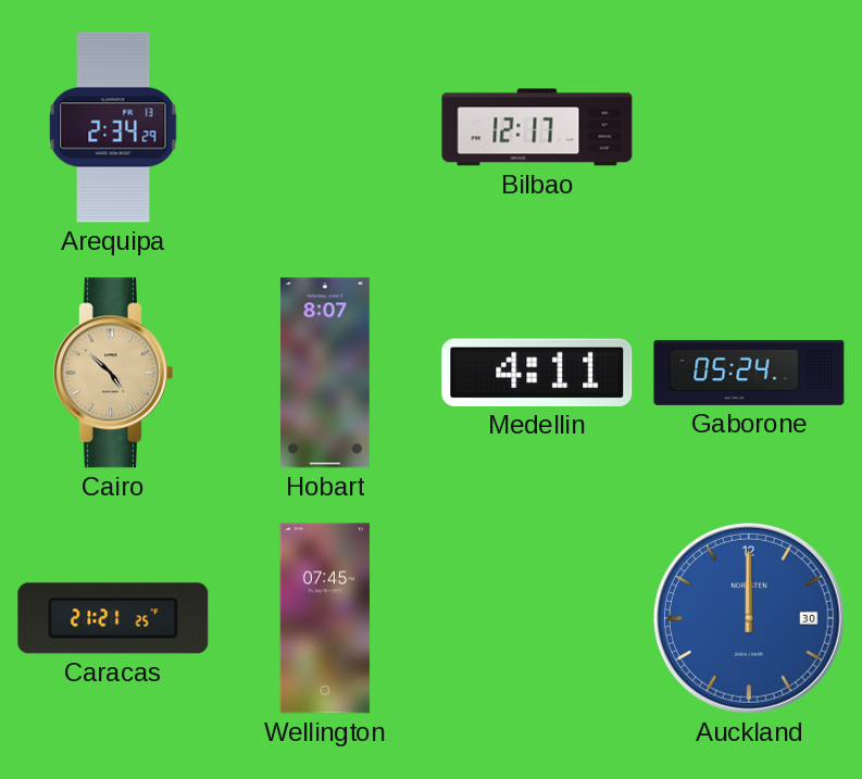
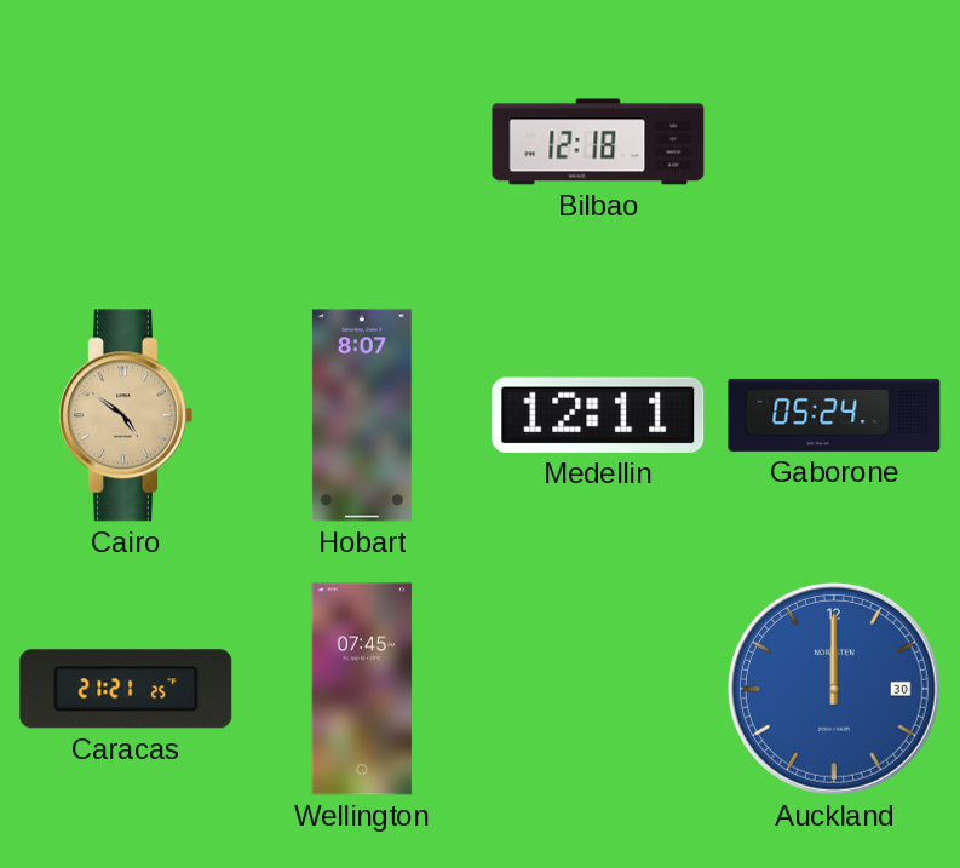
Arequipa: 2:34 -> none (113, 127)
Bilbao: 12:17 -> 12:18 (598, 142)
Cairo: 4:52 -> 4:51 (125, 415)
Medellin: 4:11 -> 12:11 (598, 415)
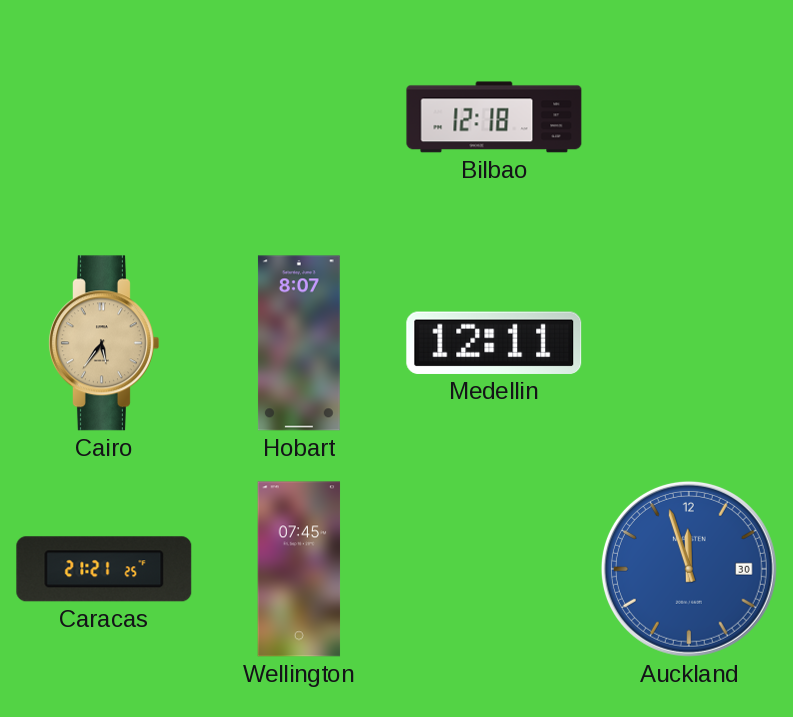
Cairo: 4:51 -> 5:36 (103, 343)
Gaborone: 05:24 -> none (834, 415)
Auckland: 12:00 -> 11:57 (689, 569)
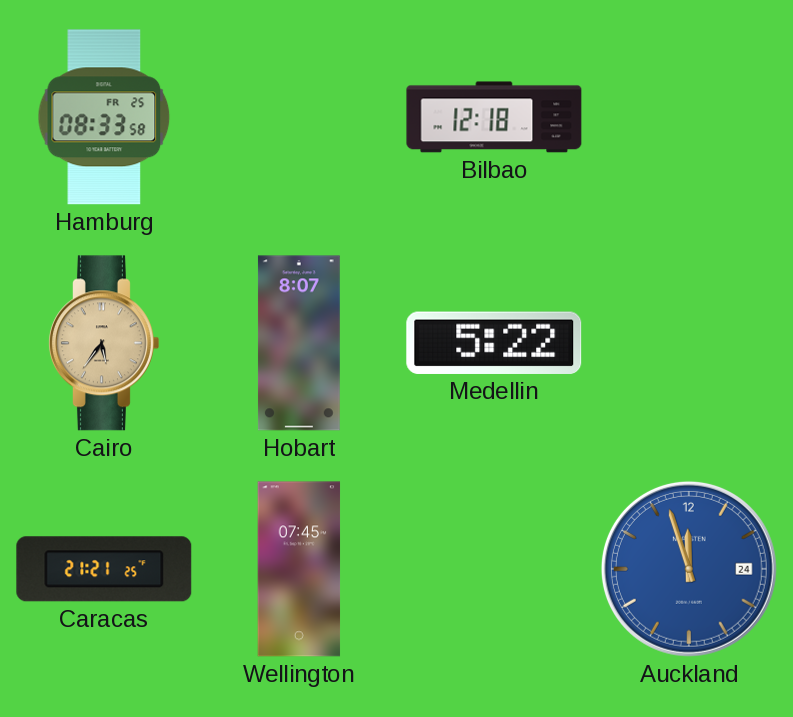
Hamburg: none -> 08:33 (104, 117)
Medellin: 12:11 -> 5:22 (494, 343)
Auckland date: 30 -> 24 (689, 569)
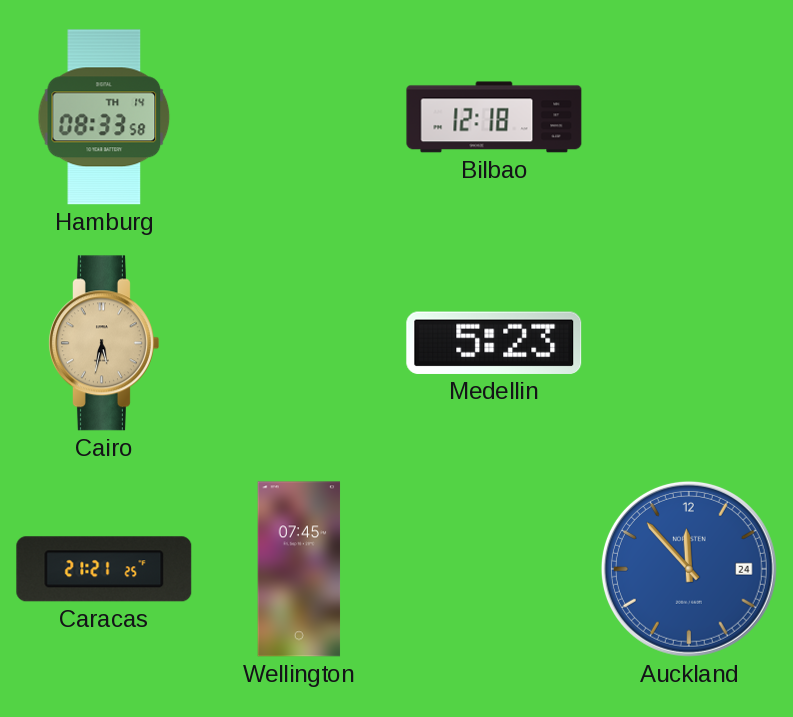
Hamburg date: FR 25 -> TH 14 (104, 117)
Cairo: 5:36 -> 5:32 (103, 343)
Hobart: 8:07 -> none (299, 343)
Medellin: 5:22 -> 5:23 (494, 343)
Auckland: 11:57 -> 11:53 (689, 569)
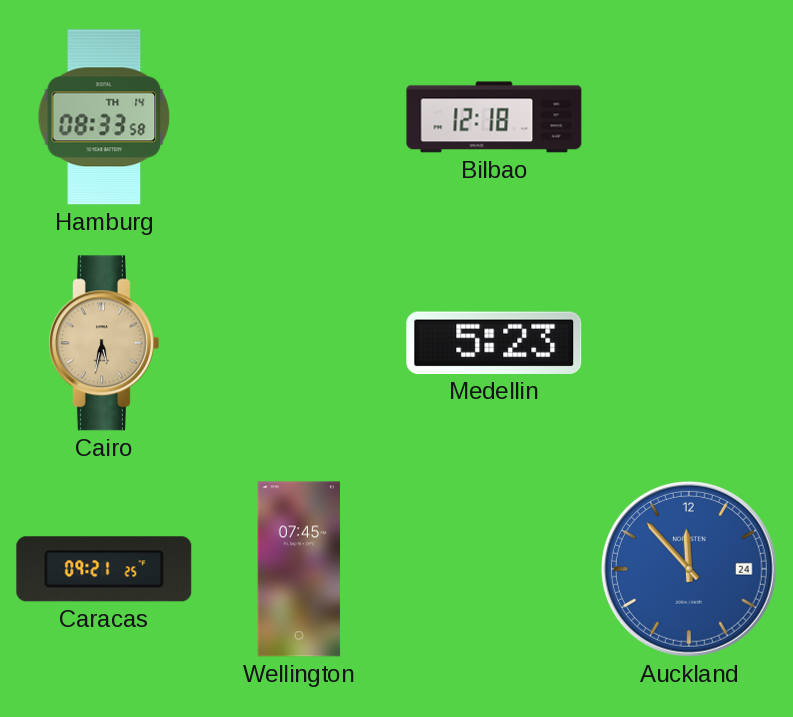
Caracas: 21:21 -> 09:21 (104, 569)
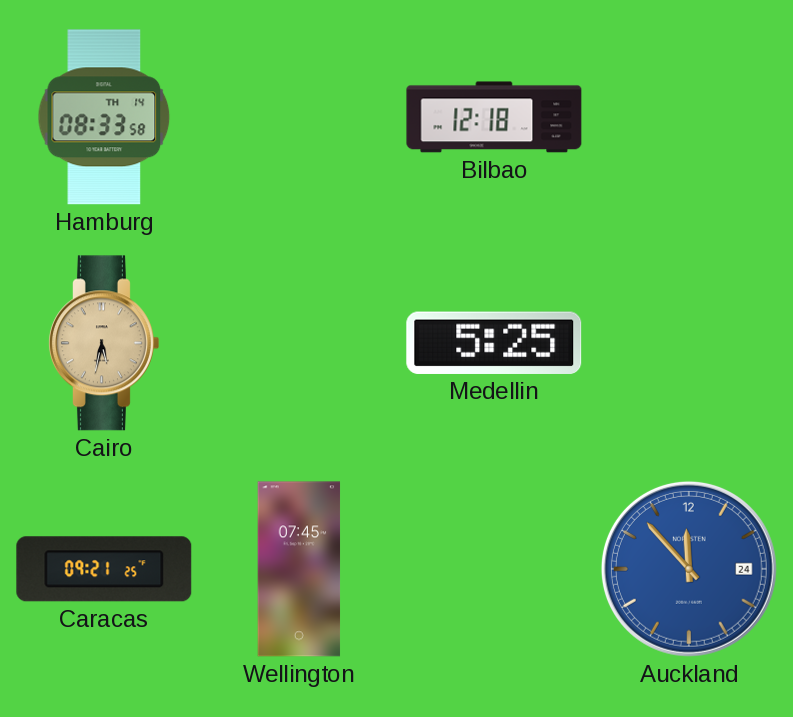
Medellin: 5:23 -> 5:25 (494, 343)
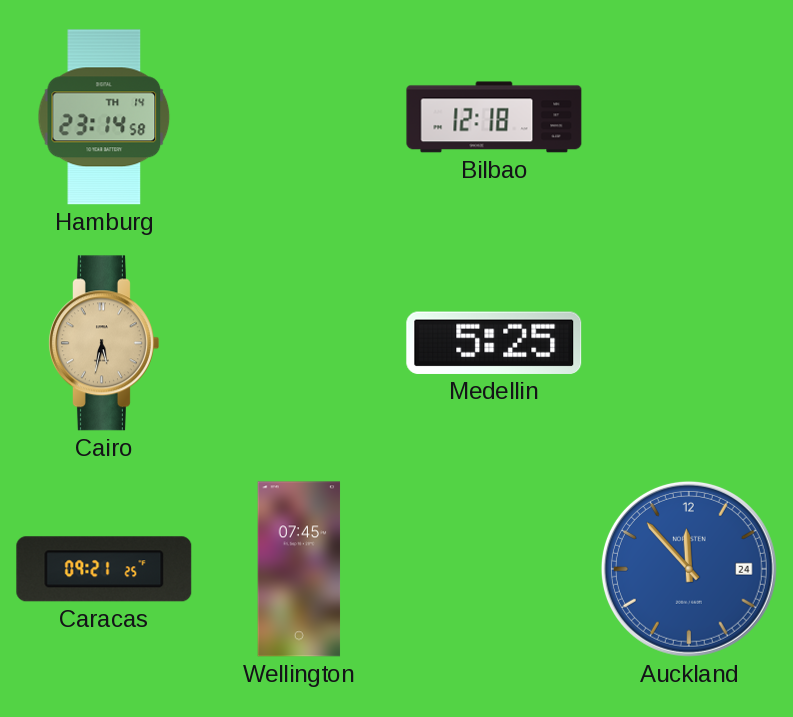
Hamburg: 08:33 -> 23:14 (104, 117)
